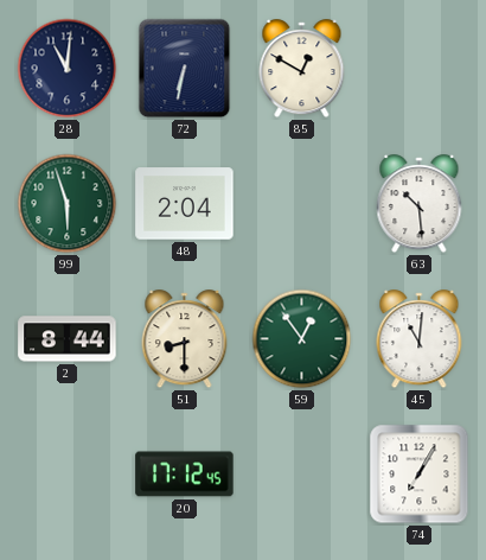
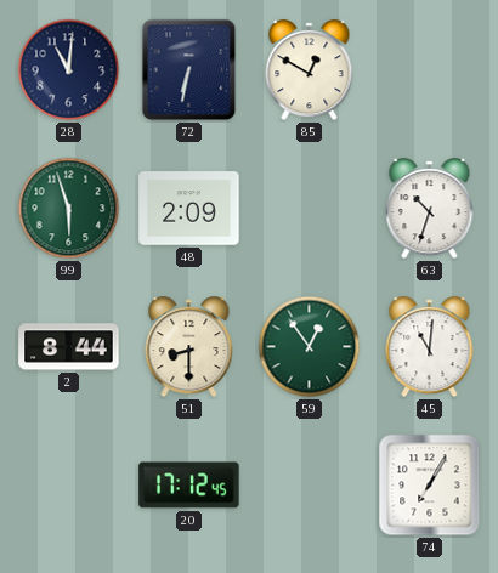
48: 2:04 -> 2:09 (189, 209)
63: 10:29 -> 10:33 (430, 209)
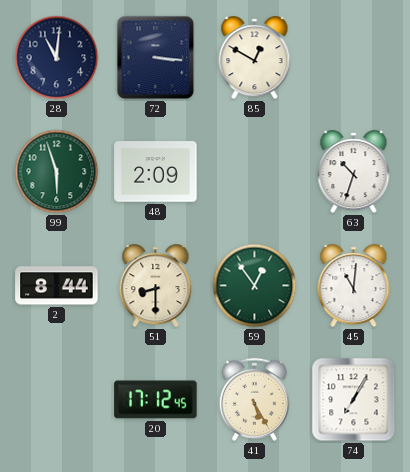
72: 6:32 -> 3:16 (156, 58)
41: none -> 5:25 (254, 399)
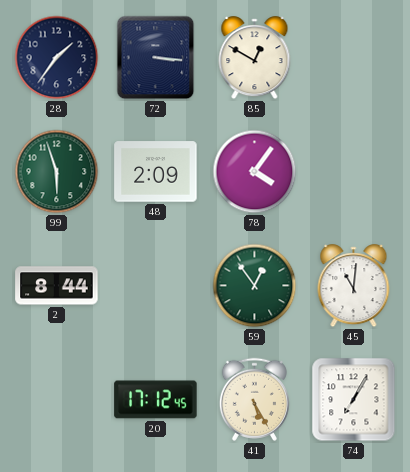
28: 11:01 -> 1:36 (57, 58)
78: none -> 4:06 (255, 172)
63: 10:33 -> none (354, 172)
51: 8:30 -> none (156, 286)
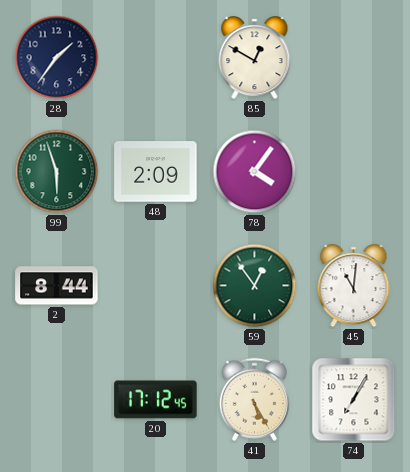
72: 3:16 -> none (156, 58)
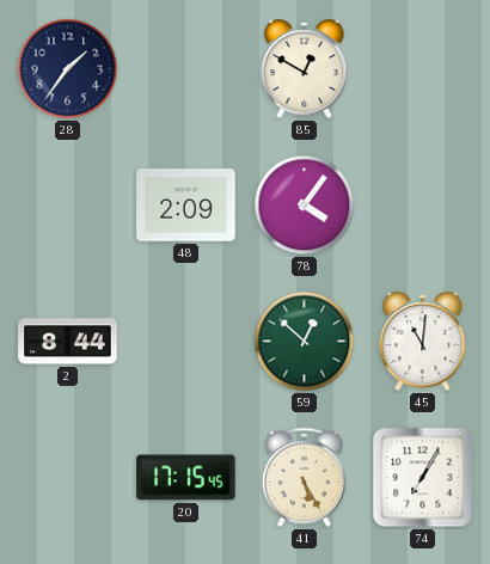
99: 5:57 -> none (57, 172)
59: 12:54 -> 12:52 (305, 342)
20: 17:12 -> 17:15 (186, 478)
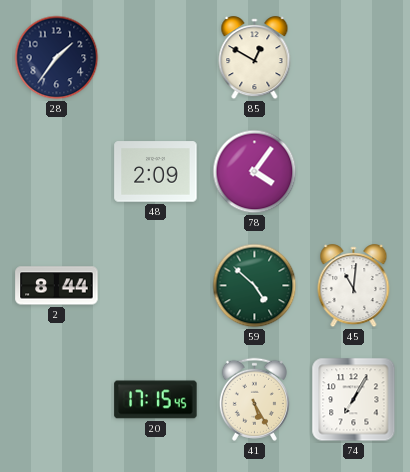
59: 12:52 -> 4:52 (255, 286)
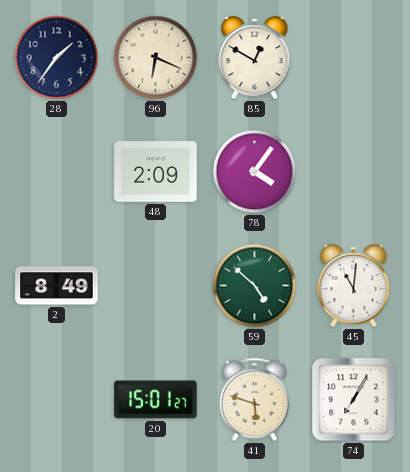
96: none -> 6:19 (156, 58)
2: 8:44 -> 8:49 (57, 286)
20: 17:15 -> 15:01 (156, 400)
41: 5:25 -> 5:48 (254, 399)
